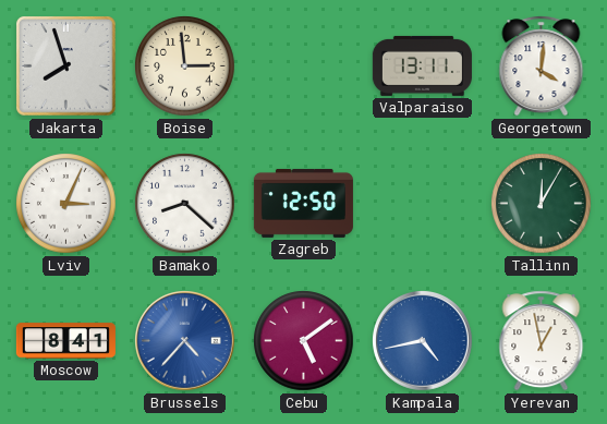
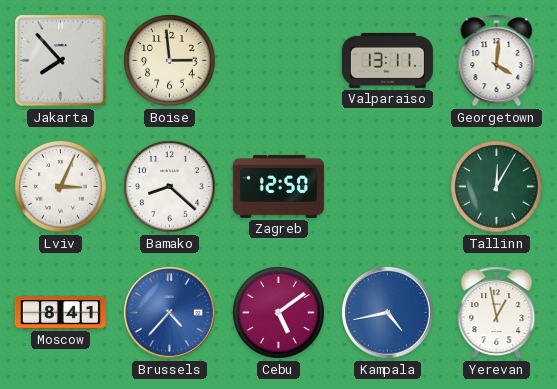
Jakarta: 7:57 -> 7:53 (61, 61)
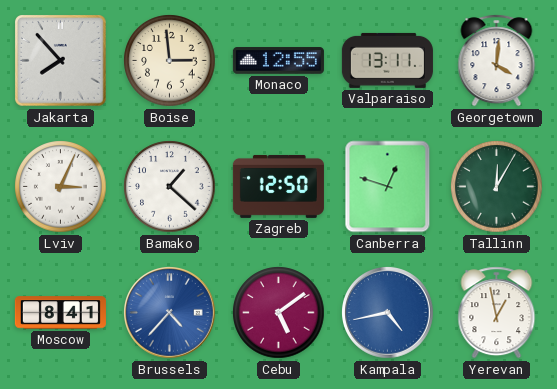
Monaco: none -> 12:55 (278, 61)
Bamako: 8:22 -> 1:22 (170, 187)
Canberra: none -> 12:48 (388, 187)
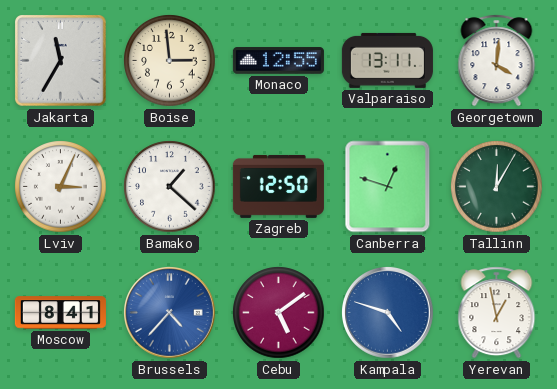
Jakarta: 7:53 -> 11:35 (61, 61)
Kampala: 4:43 -> 4:48 (388, 313)
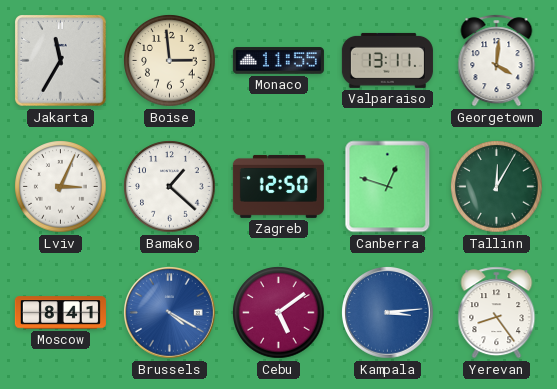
Monaco: 12:55 -> 11:55 (278, 61)
Brussels: 4:37 -> 4:20 (170, 313)
Kampala: 4:48 -> 3:14 (388, 313)
Yerevan: 12:58 -> 8:24 (497, 313)
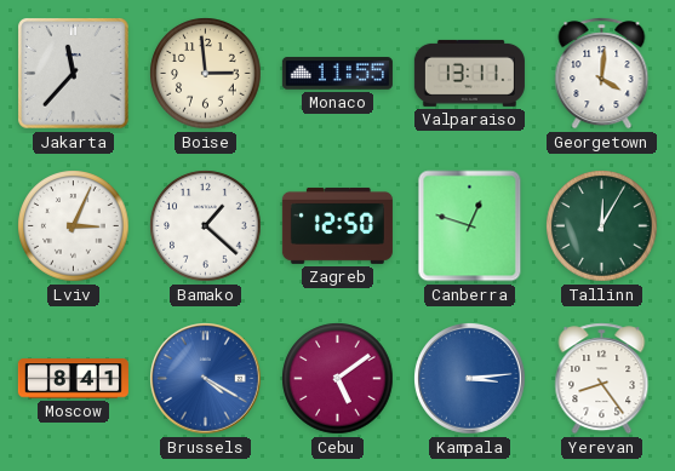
Jakarta: 11:35 -> 11:37 (74, 74)
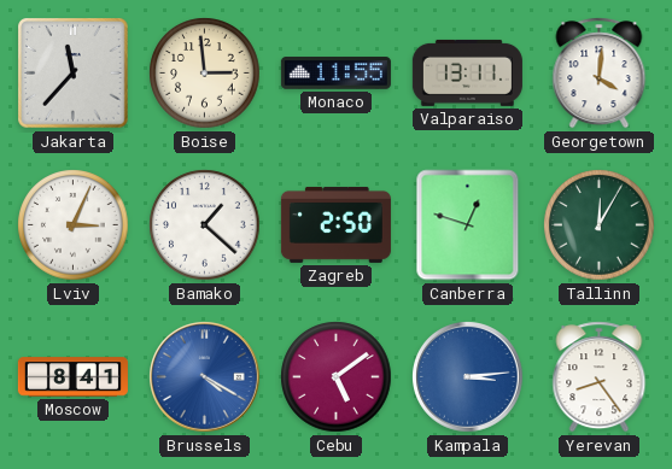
Zagreb: 12:50 -> 2:50 (335, 224)
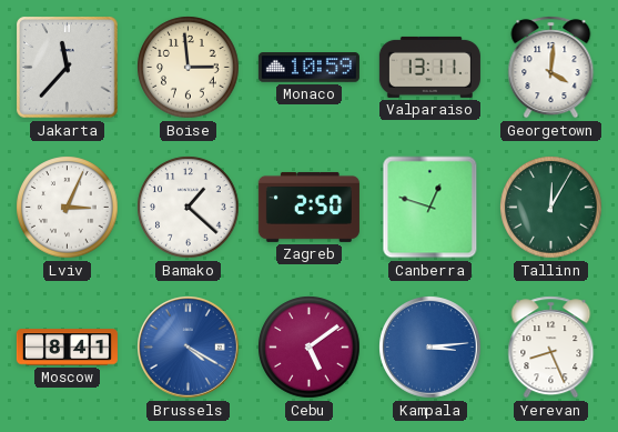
Monaco: 11:55 -> 10:59 (308, 68)
Yerevan: 8:24 -> 8:26 (551, 348)
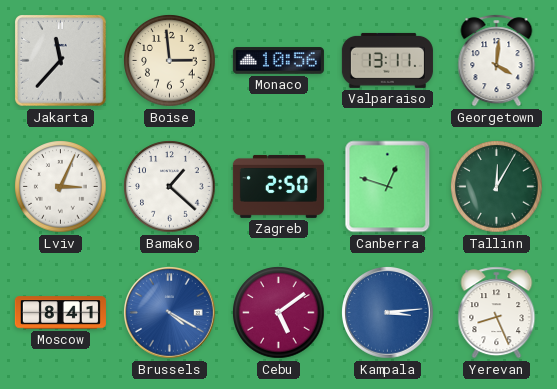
Monaco: 10:59 -> 10:56 (278, 61)
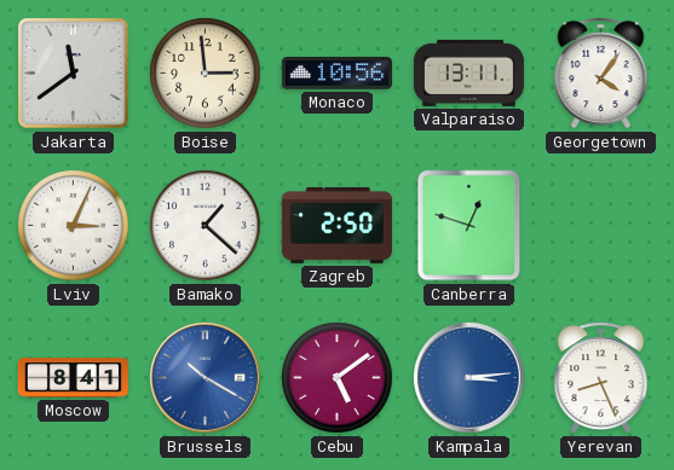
Jakarta: 11:37 -> 11:39 (74, 74)
Georgetown: 4:01 -> 4:06 (601, 74)
Tallinn: 12:05 -> none (497, 187)
Brussels: 4:20 -> 10:20 (206, 378)
